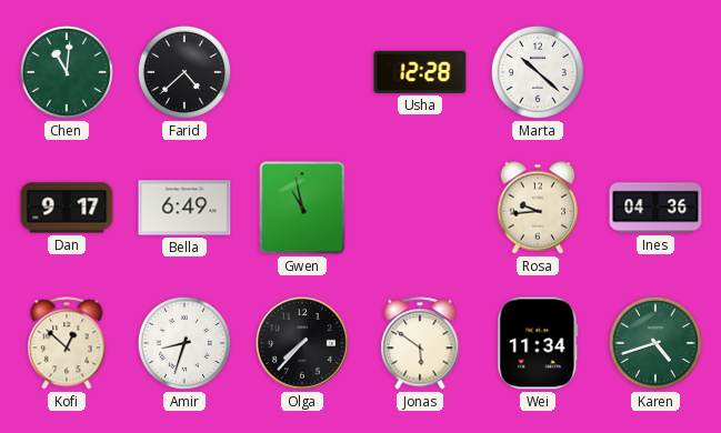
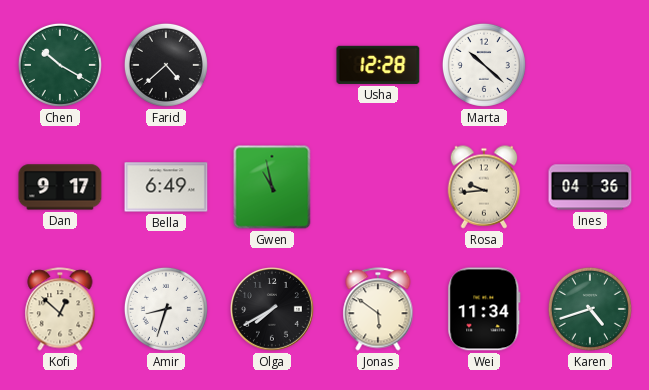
Chen: 11:01 -> 10:20 (60, 65)
Olga: 7:37 -> 7:40 (273, 310)
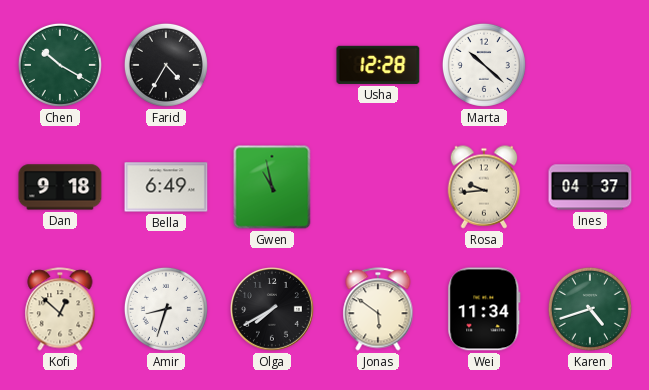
Farid: 4:38 -> 4:35 (166, 65)
Dan: 9:17 -> 9:18 (60, 187)
Ines: 04:36 -> 04:37 (590, 187)
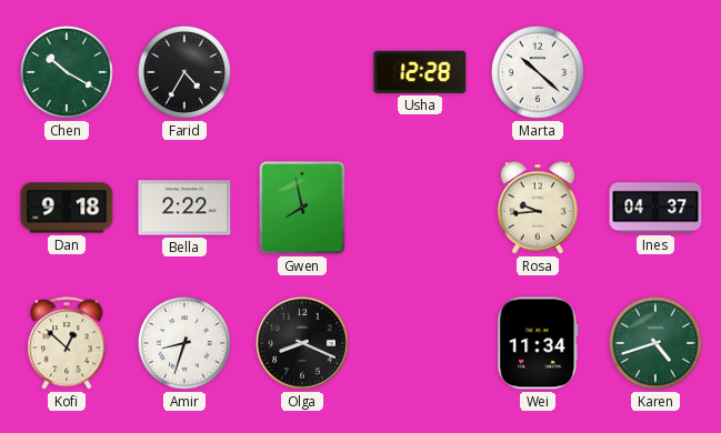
Bella: 6:49 -> 2:22 (184, 208)
Gwen: 10:58 -> 7:58 (302, 208)
Olga: 7:40 -> 8:19 (303, 344)
Jonas: 5:51 -> none (378, 309)
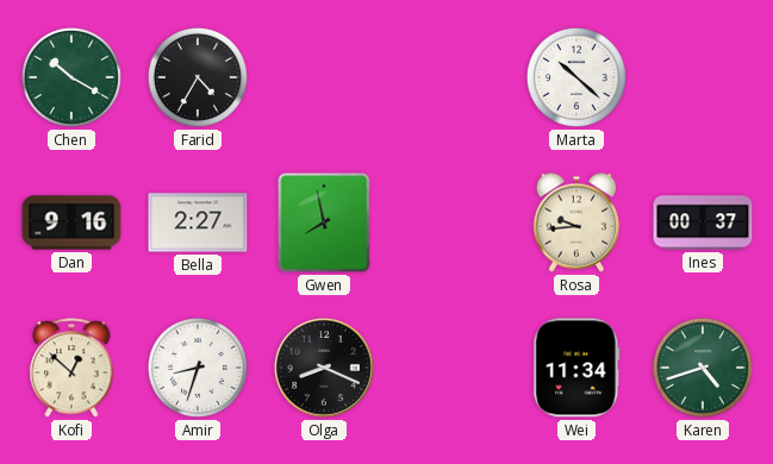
Usha: 12:28 -> none (420, 72)
Dan: 9:18 -> 9:16 (71, 222)
Bella: 2:22 -> 2:27 (198, 222)
Ines: 04:37 -> 00:37 (703, 222)
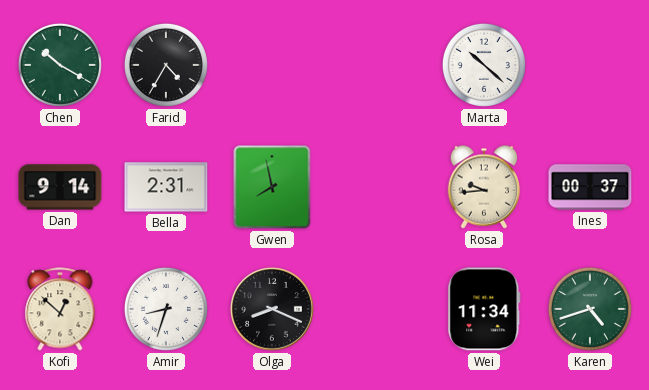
Dan: 9:16 -> 9:14 (60, 187)
Bella: 2:27 -> 2:31 (166, 187)
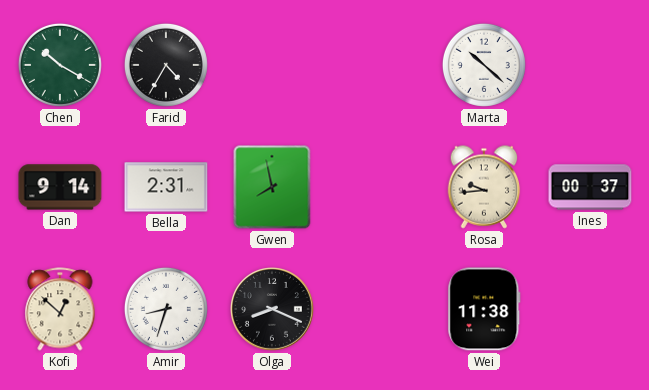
Wei: 11:34 -> 11:38 (484, 309)
Karen: 4:42 -> none (590, 309)
